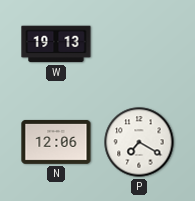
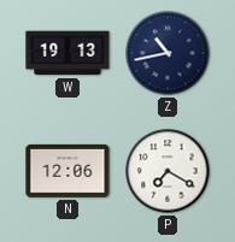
Z: none -> 10:43 (168, 53)
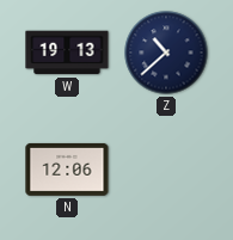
Z: 10:43 -> 10:38 (166, 53)
P: 7:20 -> none (168, 171)
